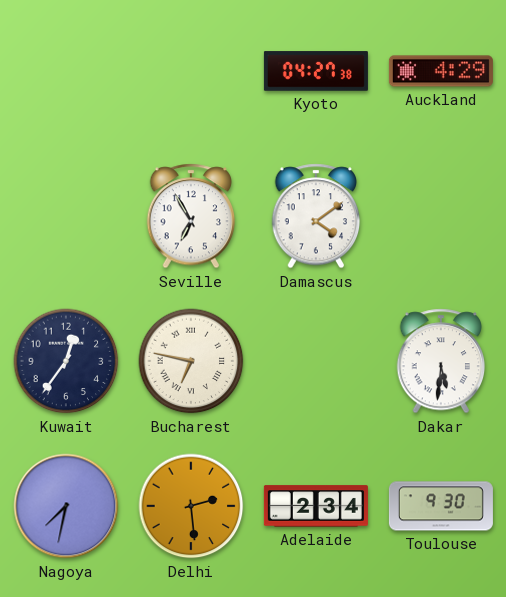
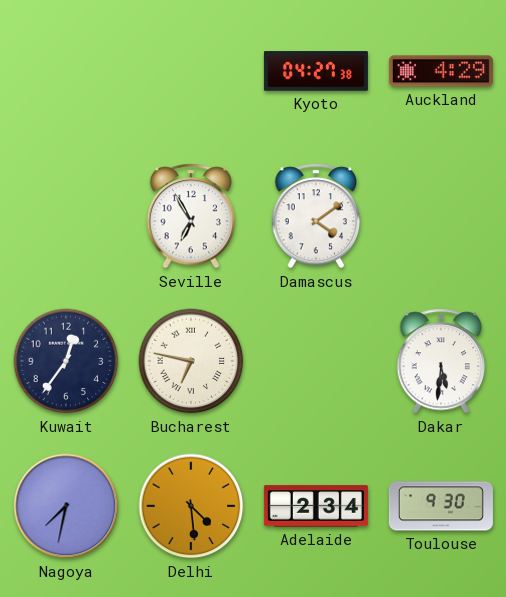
Delhi: 2:29 -> 4:29 (191, 506)
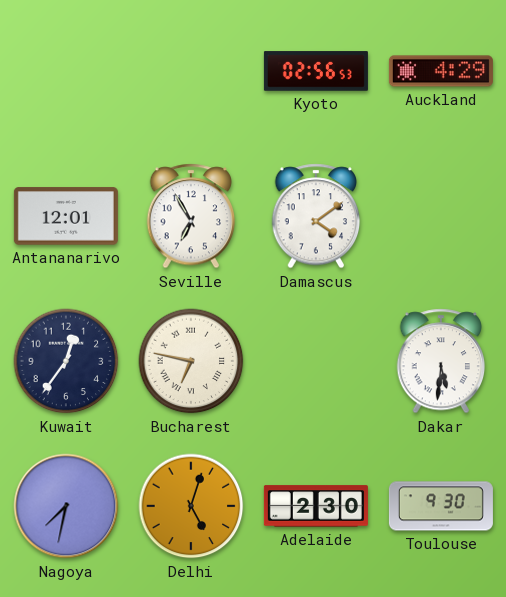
Kyoto: 04:27 -> 02:56 (316, 71)
Antananarivo: none -> 12:01 (66, 216)
Delhi: 4:29 -> 5:03 (191, 506)
Adelaide: 2:34 -> 2:30 (316, 506)
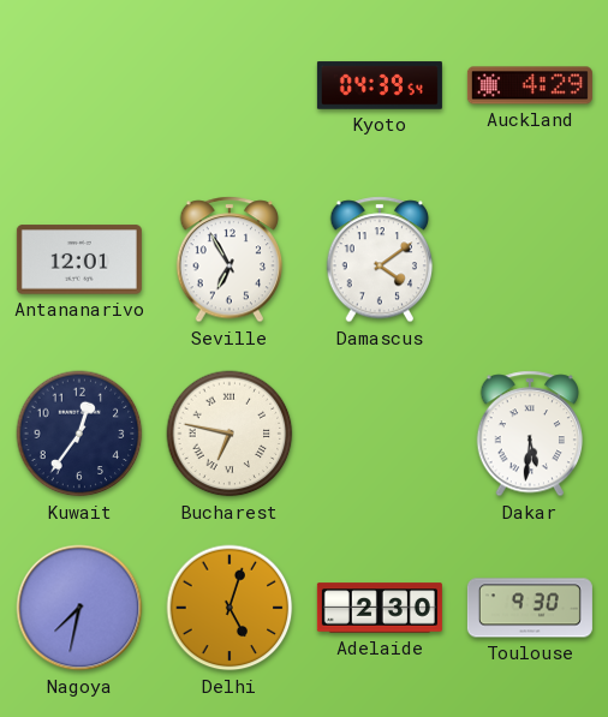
Kyoto: 02:56 -> 04:39 (380, 85)
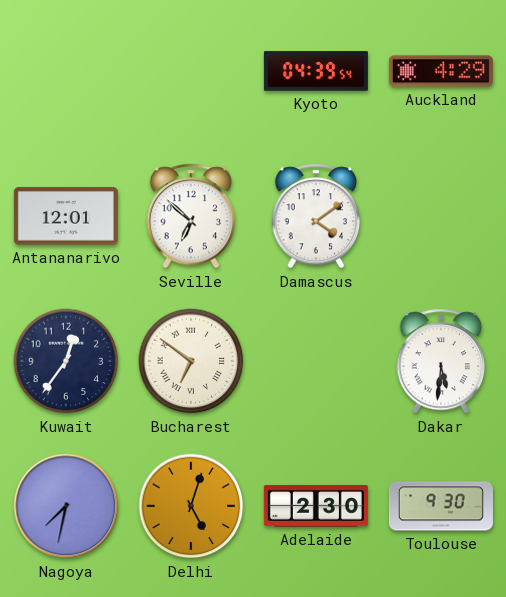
Seville: 6:55 -> 6:52 (191, 216)
Bucharest: 6:47 -> 6:51 (191, 361)
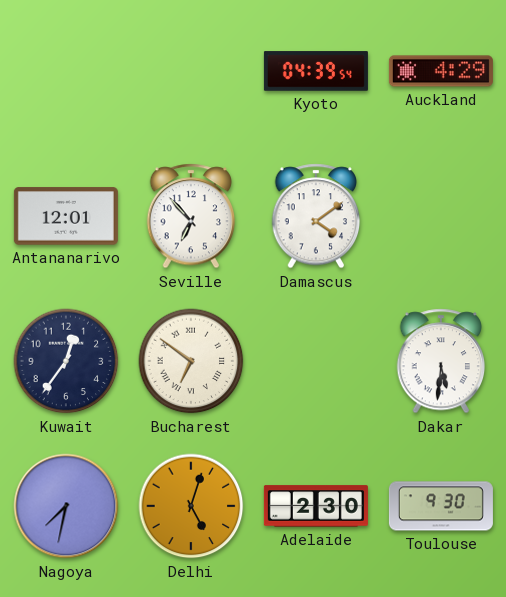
Seville: 6:52 -> 6:53 (191, 216)
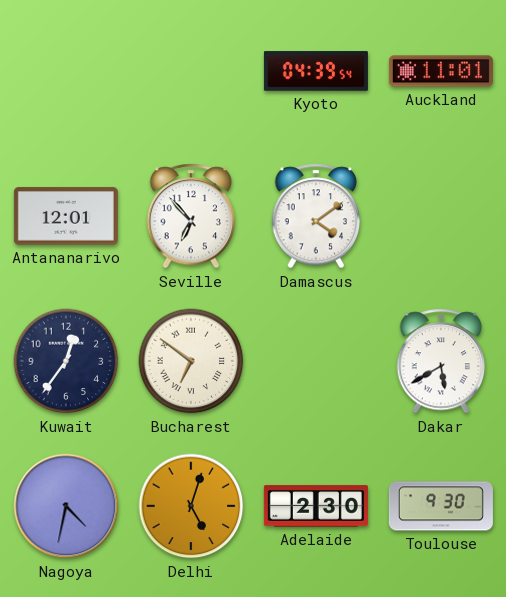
Auckland: 4:29 -> 11:01 (441, 71)
Dakar: 5:31 -> 5:40 (441, 361)
Nagoya: 7:32 -> 4:32 (66, 506)
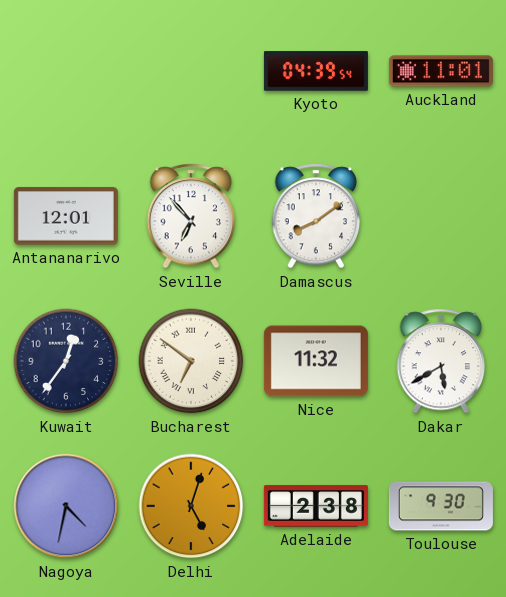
Damascus: 4:09 -> 8:09 (316, 216)
Nice: none -> 11:32 (316, 361)
Adelaide: 2:30 -> 2:38 (316, 506)
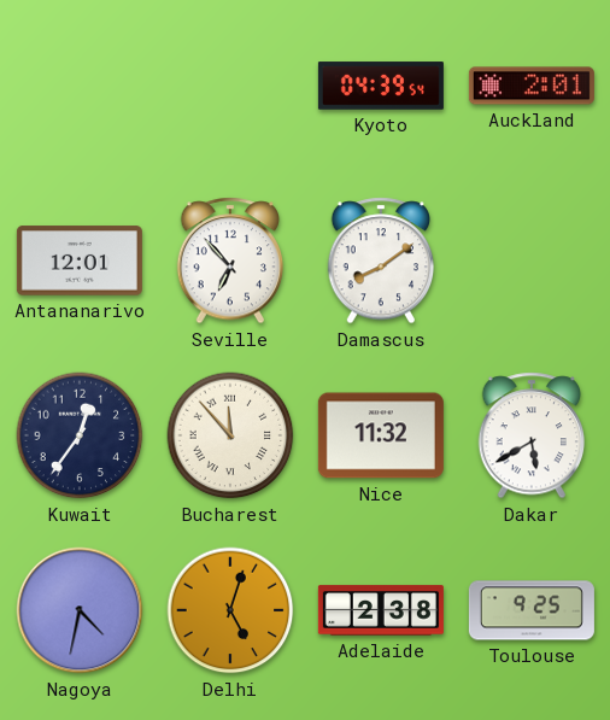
Auckland: 11:01 -> 2:01 (532, 86)
Bucharest: 6:51 -> 11:53 (230, 435)
Toulouse: 9:30 -> 9:25 (532, 610)
